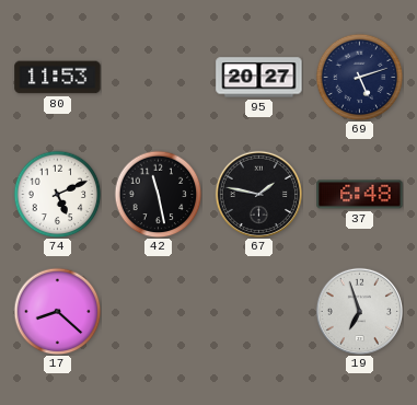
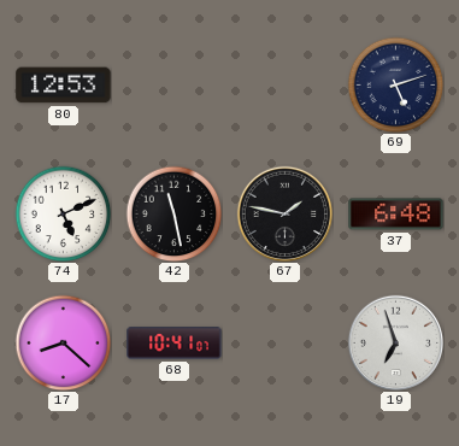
80: 11:53 -> 12:53 (64, 86)
95: 20:27 -> none (259, 78)
68: none -> 10:41 (175, 344)
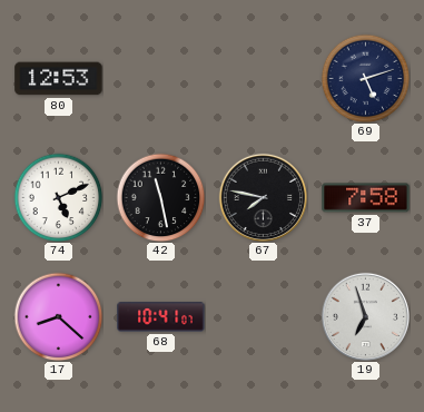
67: 1:47 -> 7:47 (263, 197)
37: 6:48 -> 7:58 (366, 198)
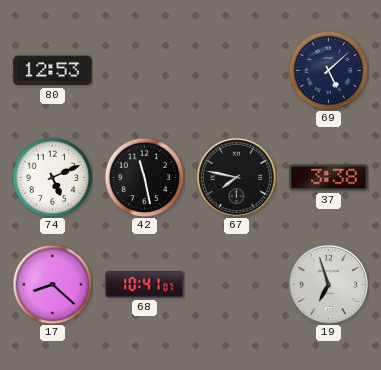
69: 5:12 -> 5:08 (328, 70)
37: 7:58 -> 3:38 (329, 178)
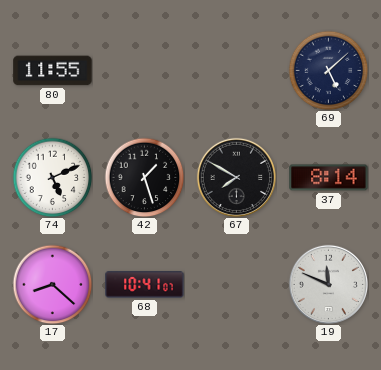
80: 12:53 -> 11:55 (53, 71)
42: 11:28 -> 1:27 (144, 177)
67: 7:47 -> 7:50 (236, 177)
37: 3:38 -> 8:14 (329, 178)
19: 6:57 -> 11:49 (328, 284)
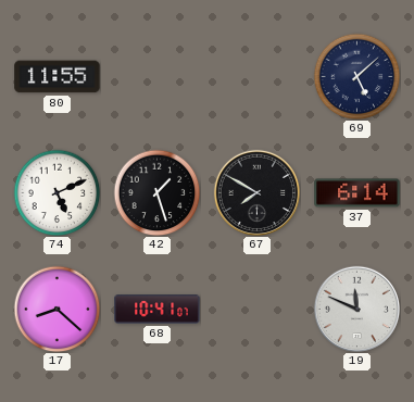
37: 8:14 -> 6:14 (357, 193)
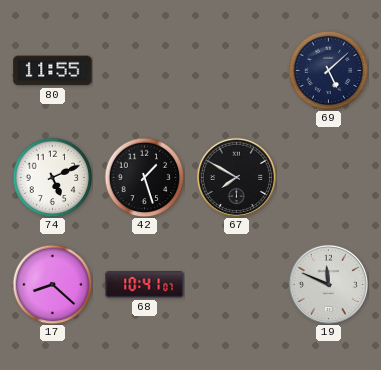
37: 6:14 -> none (357, 193)
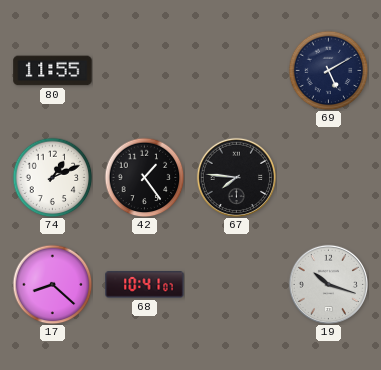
69: 5:08 -> 5:10 (328, 70)
74: 5:11 -> 1:11 (52, 177)
42: 1:27 -> 1:24 (144, 177)
67: 7:50 -> 7:46 (236, 177)
19: 11:49 -> 10:18 (328, 284)
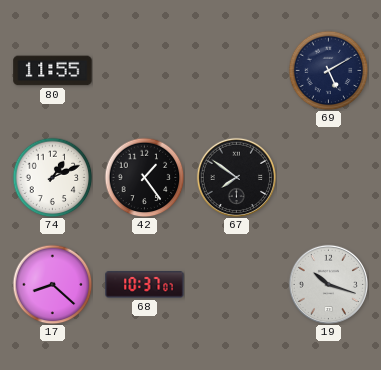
67: 7:46 -> 7:51 (236, 177)
68: 10:41 -> 10:37 (145, 285)
